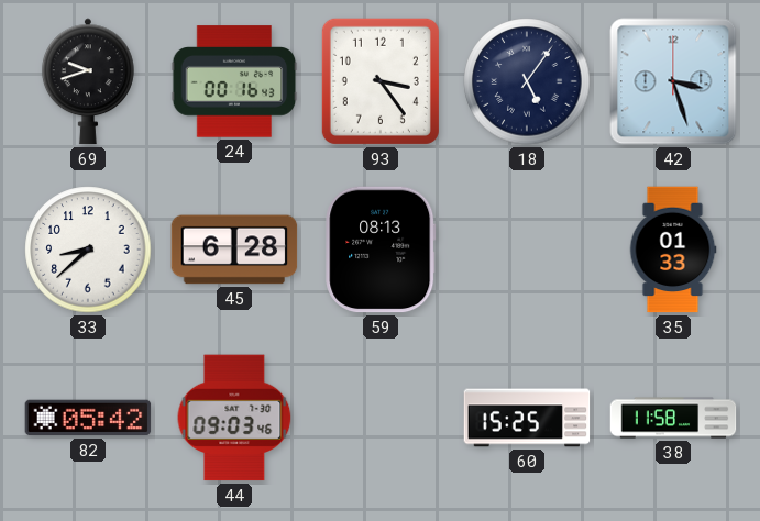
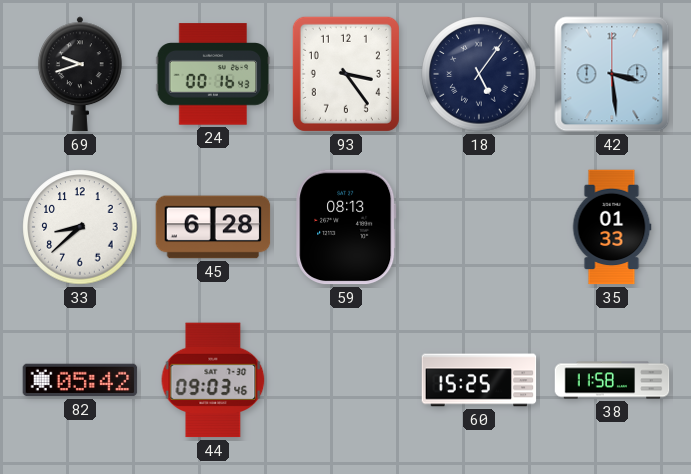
42: 3:27 -> 3:29 (612, 74)
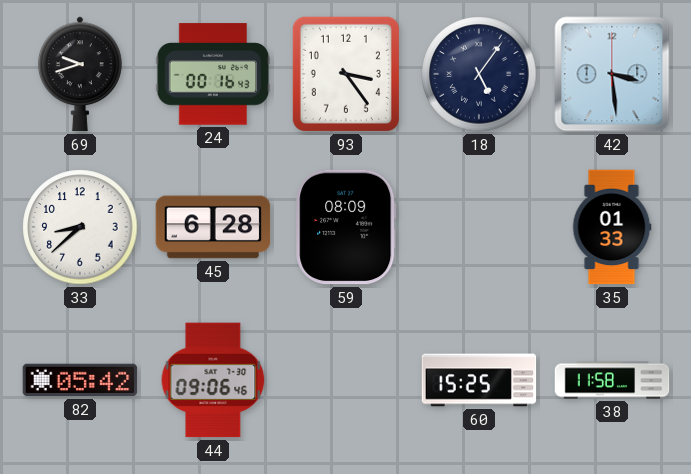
59: 08:13 -> 08:09 (346, 227)
44: 09:03 -> 09:06 (213, 380)
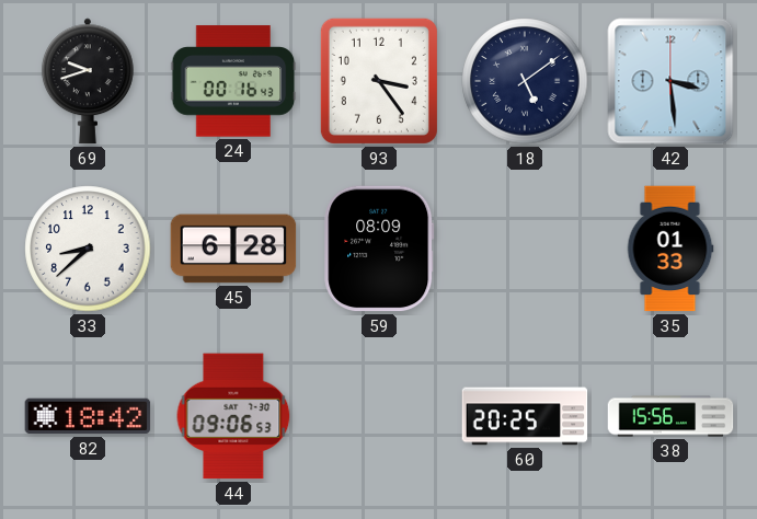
18: 5:06 -> 5:09 (525, 81)
82: 05:42 -> 18:42 (88, 416)
44: 09:06:46 -> 09:06:53 (233, 416)
60: 15:25 -> 20:25 (525, 416)
38: 11:58 -> 15:56 (670, 416)
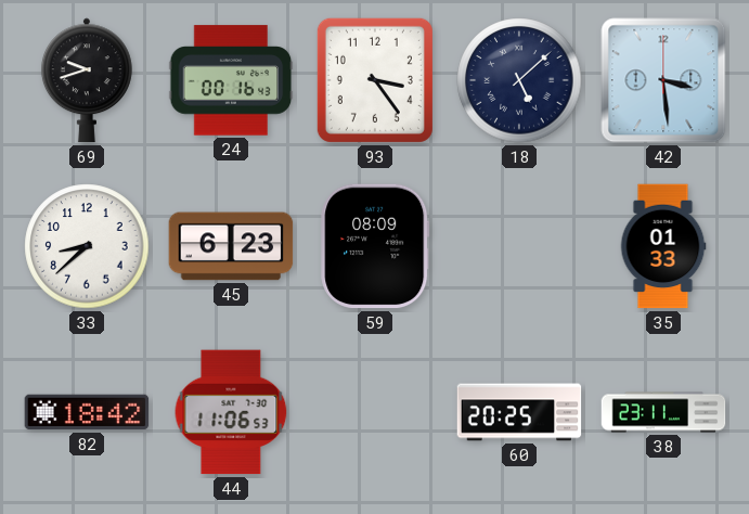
18: 5:09 -> 5:08 (519, 80)
45: 6:28 -> 6:23 (231, 246)
44: 09:06 -> 11:06 (231, 412)
38: 15:56 -> 23:11 (663, 412)
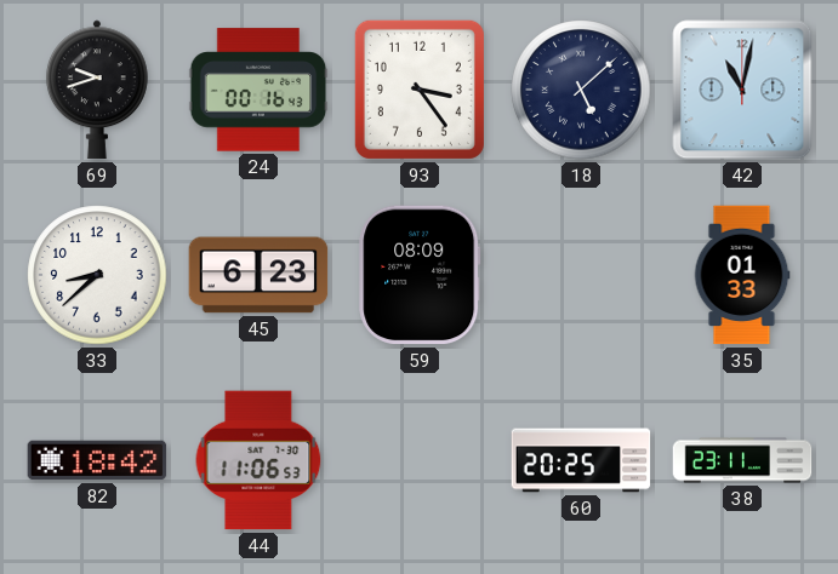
42: 3:29 -> 11:02 (742, 90)
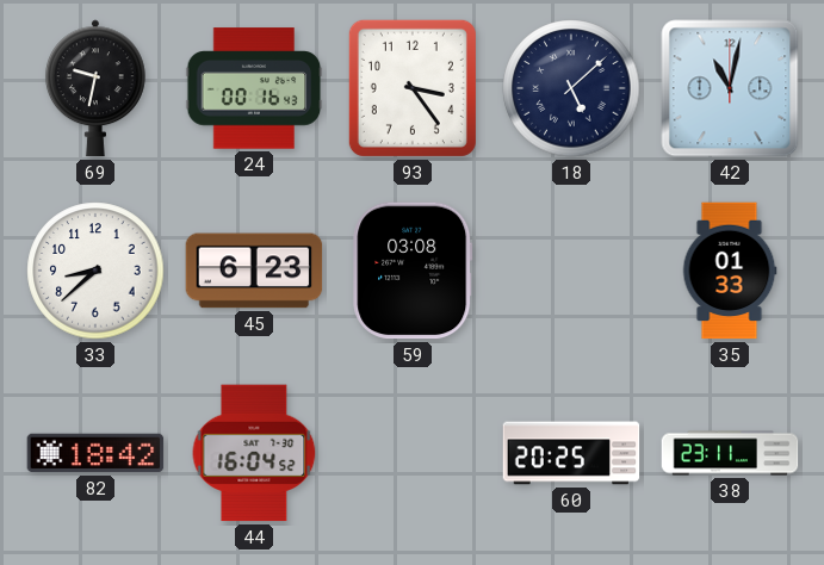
69: 9:42 -> 9:32 (95, 88)
59: 08:09 -> 03:08 (413, 271)
44: 11:06 -> 16:04 (254, 453)
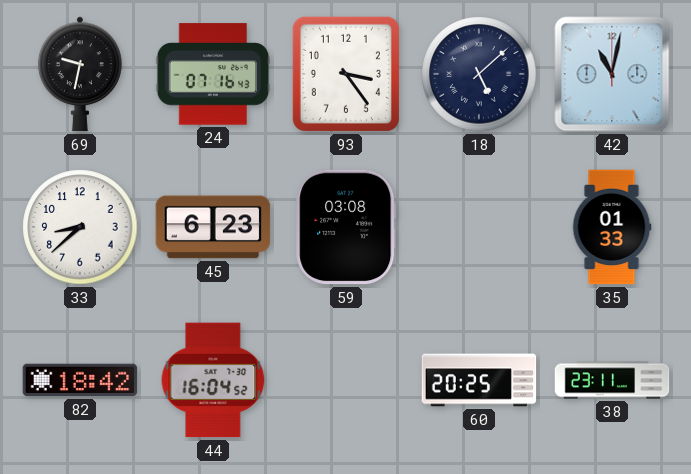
24: 00:16 -> 07:16 (213, 74)
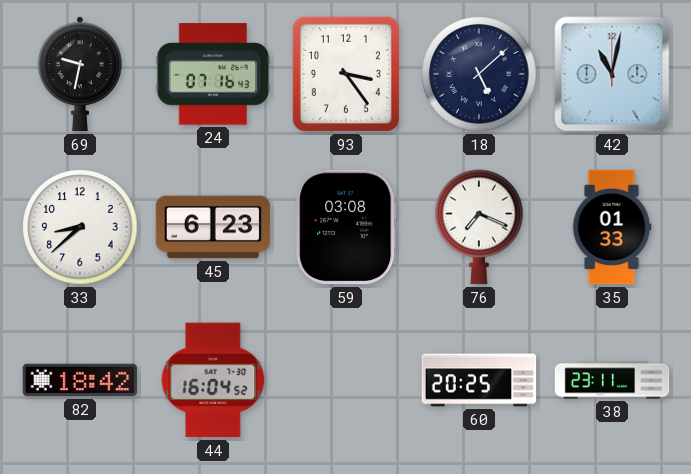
76: none -> 7:19 (479, 227)
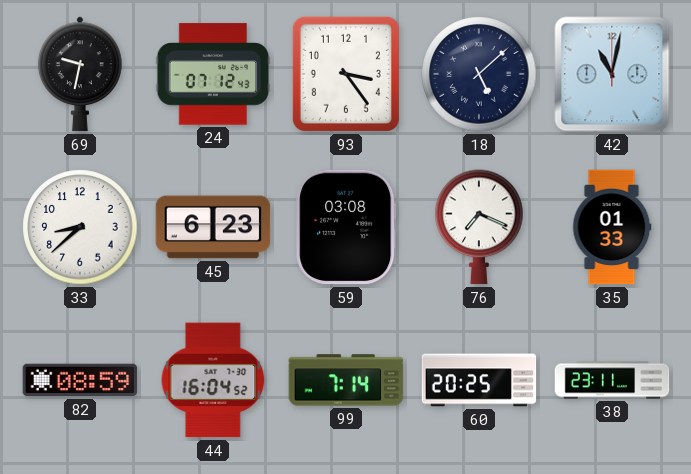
24: 07:16 -> 07:12 (213, 74)
82: 18:42 -> 08:59 (80, 380)
99: none -> 7:14 (346, 380)
